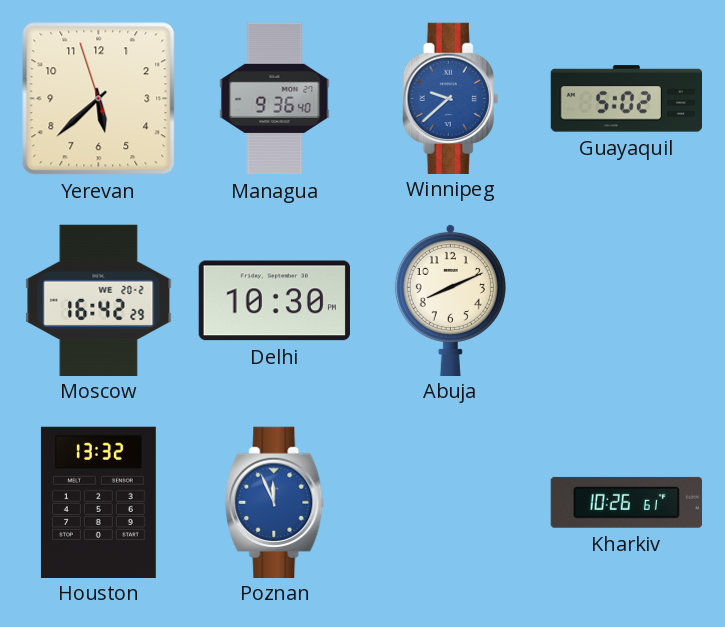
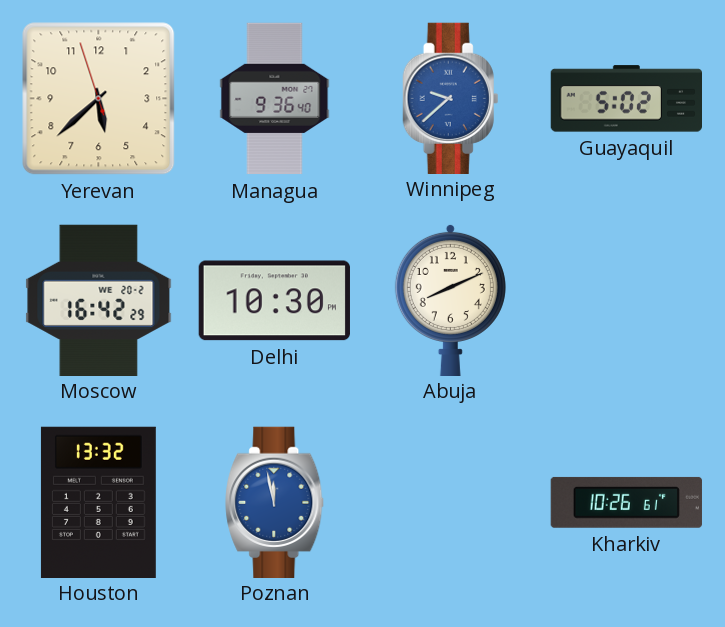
Poznan: 11:56 -> 11:58 (275, 502)
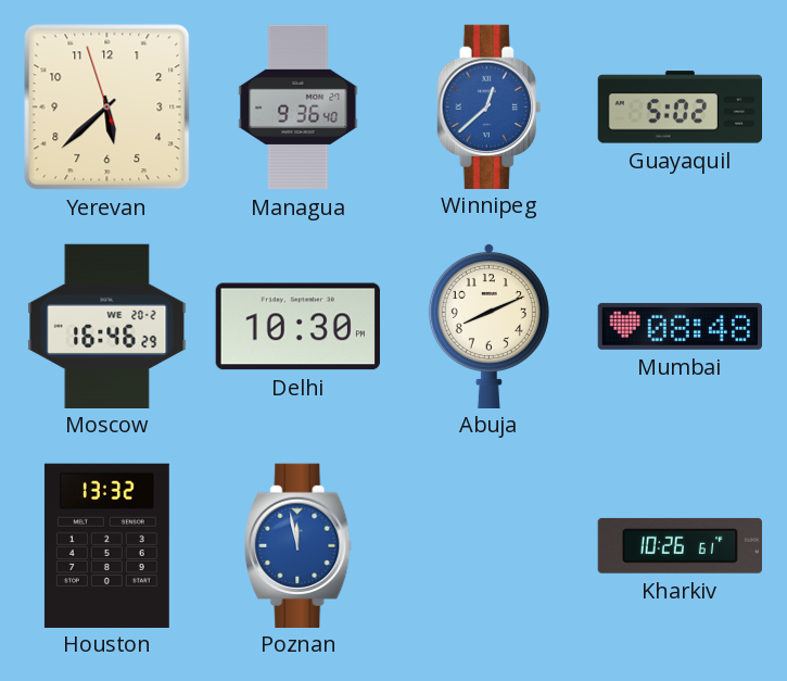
Winnipeg: 9:38 -> 12:38 (490, 106)
Moscow: 16:42 -> 16:46 (107, 326)
Mumbai: none -> 08:48 (680, 326)
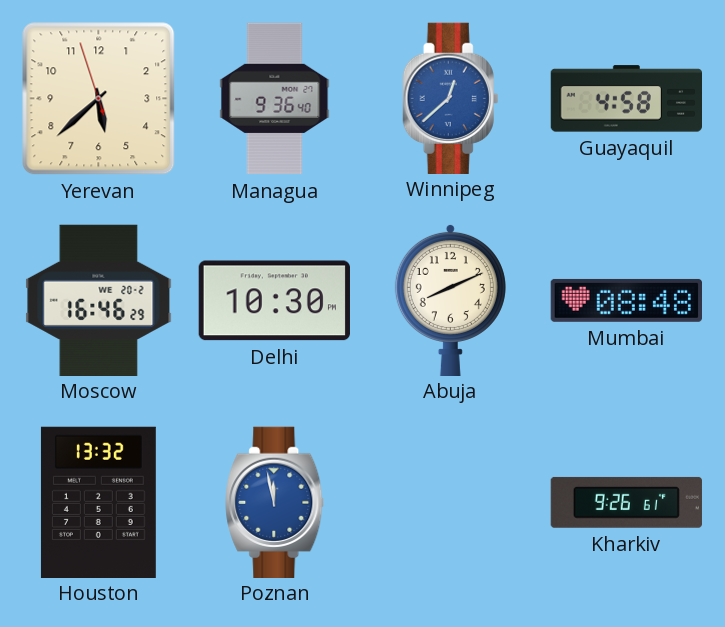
Guayaquil: 5:02 -> 4:58 (626, 99)
Kharkiv: 10:26 -> 9:26 (626, 502)
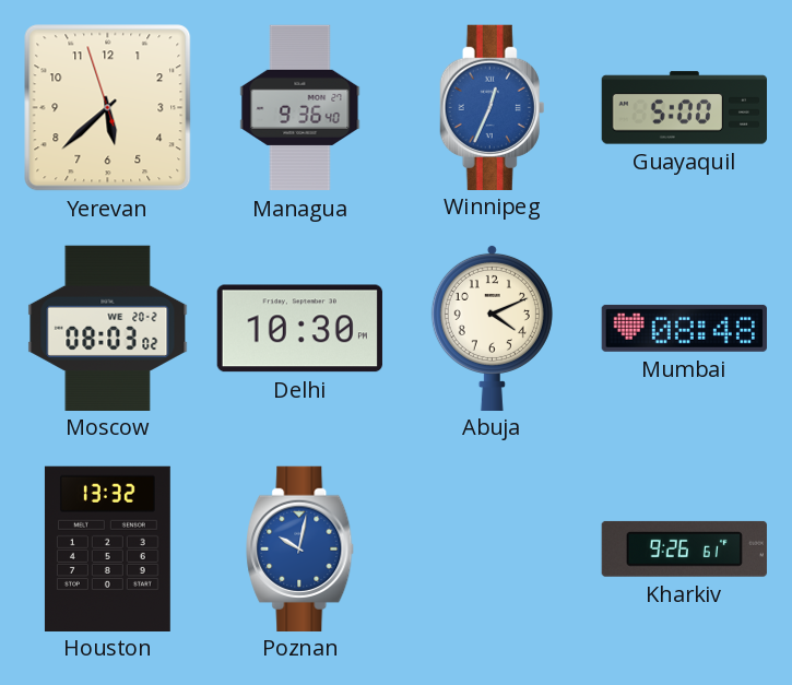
Winnipeg: 12:38 -> 12:34 (493, 107)
Guayaquil: 4:58 -> 5:00 (684, 108)
Moscow: 16:46 -> 08:03 (108, 328)
Abuja: 8:11 -> 4:11 (492, 327)
Poznan: 11:58 -> 10:02 (300, 548)
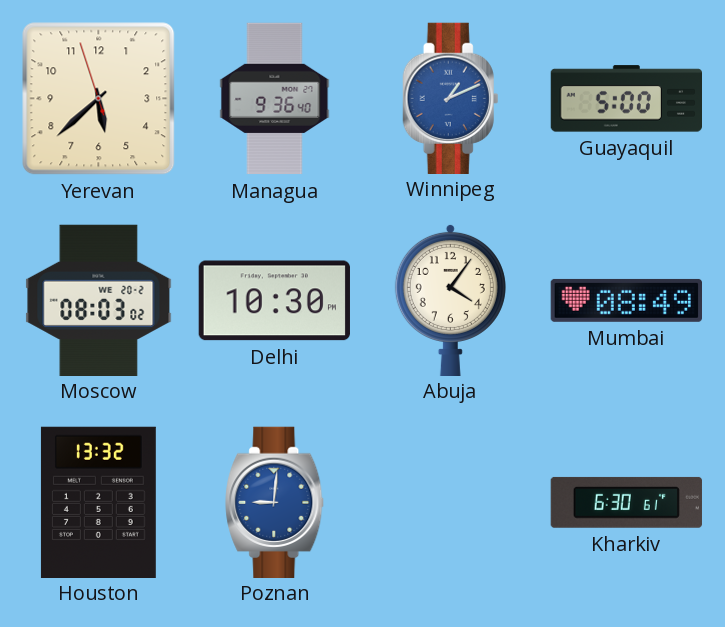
Winnipeg: 12:34 -> 1:11 (451, 98)
Abuja: 4:11 -> 4:06 (450, 299)
Mumbai: 08:48 -> 08:49 (626, 300)
Poznan: 10:02 -> 9:01 (275, 502)
Kharkiv: 9:26 -> 6:30 (626, 502)
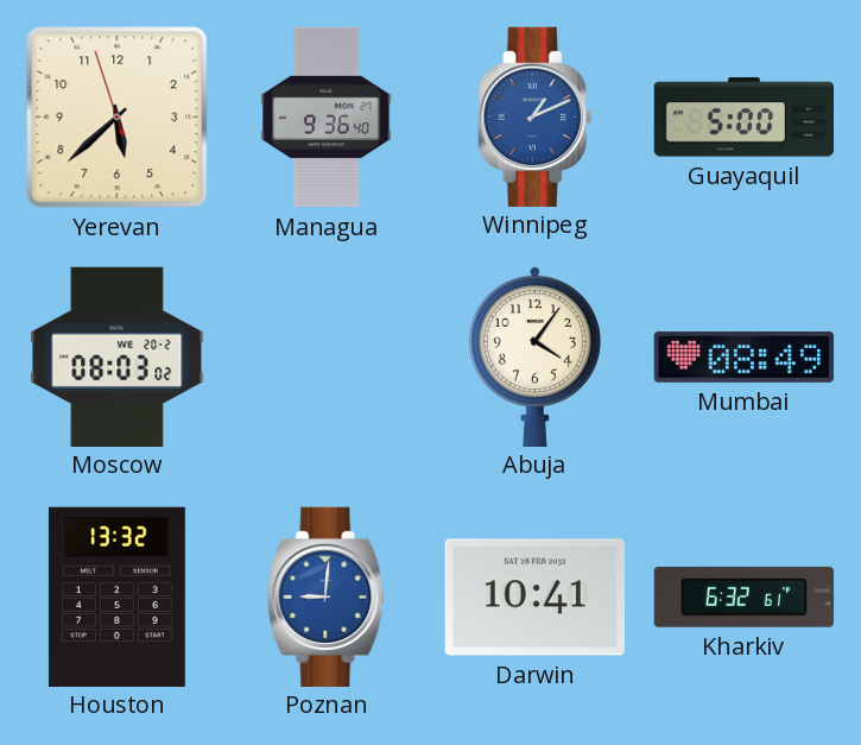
Delhi: 10:30 -> none (274, 301)
Darwin: none -> 10:41 (534, 598)
Kharkiv: 6:30 -> 6:32 (743, 596)
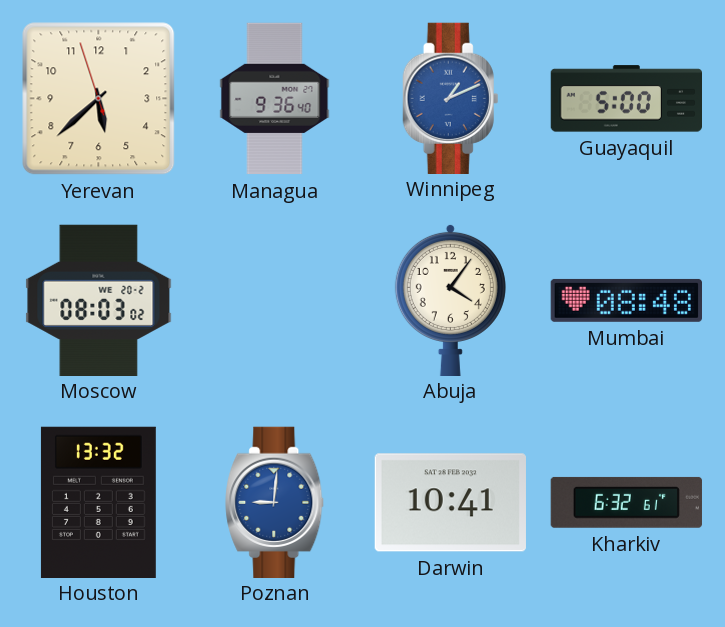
Mumbai: 08:49 -> 08:48 (626, 300)
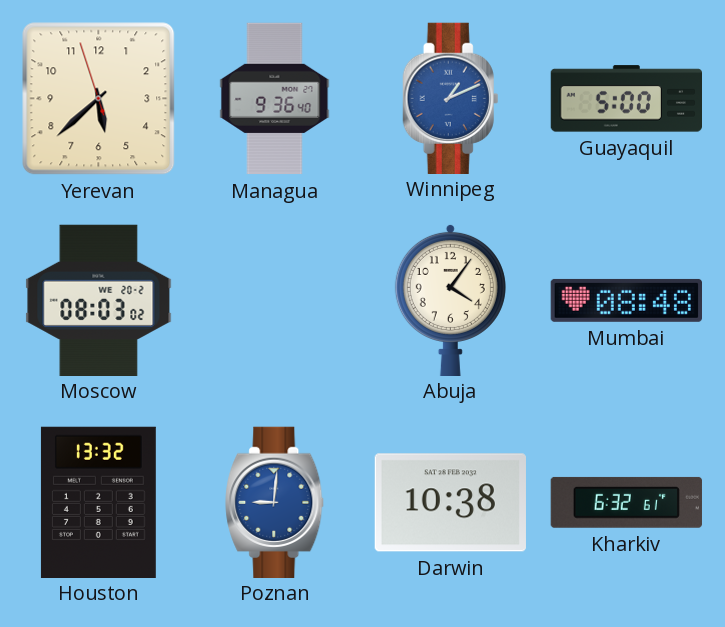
Darwin: 10:41 -> 10:38 (450, 503)
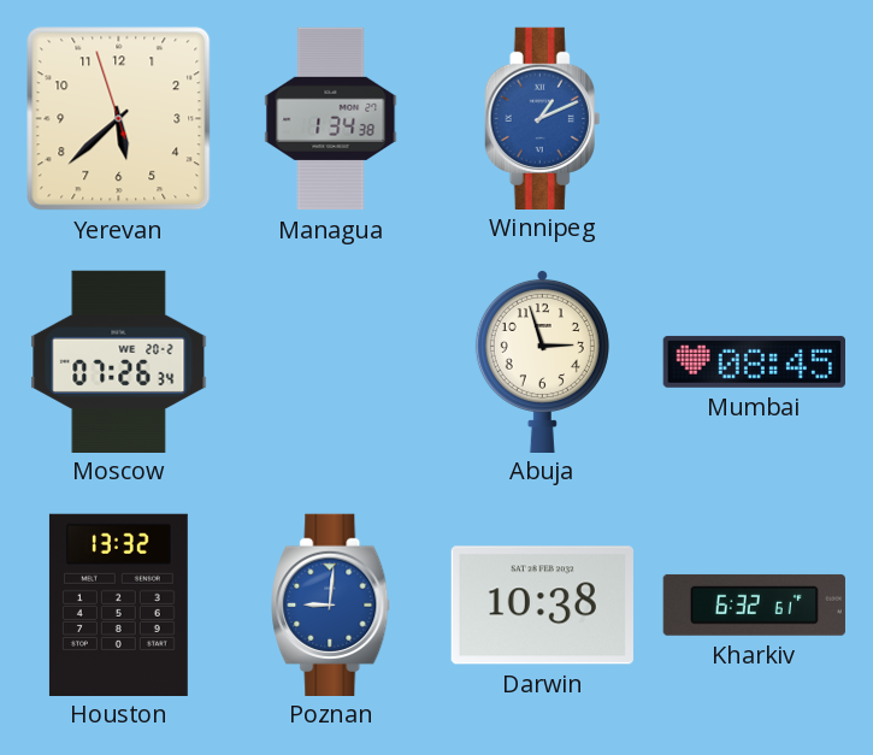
Managua: 9:36 -> 1:34 (331, 119)
Guayaquil: 5:00 -> none (626, 99)
Moscow: 08:03 -> 07:26 (119, 361)
Abuja: 4:06 -> 2:57 (542, 360)
Mumbai: 08:48 -> 08:45 (754, 361)
